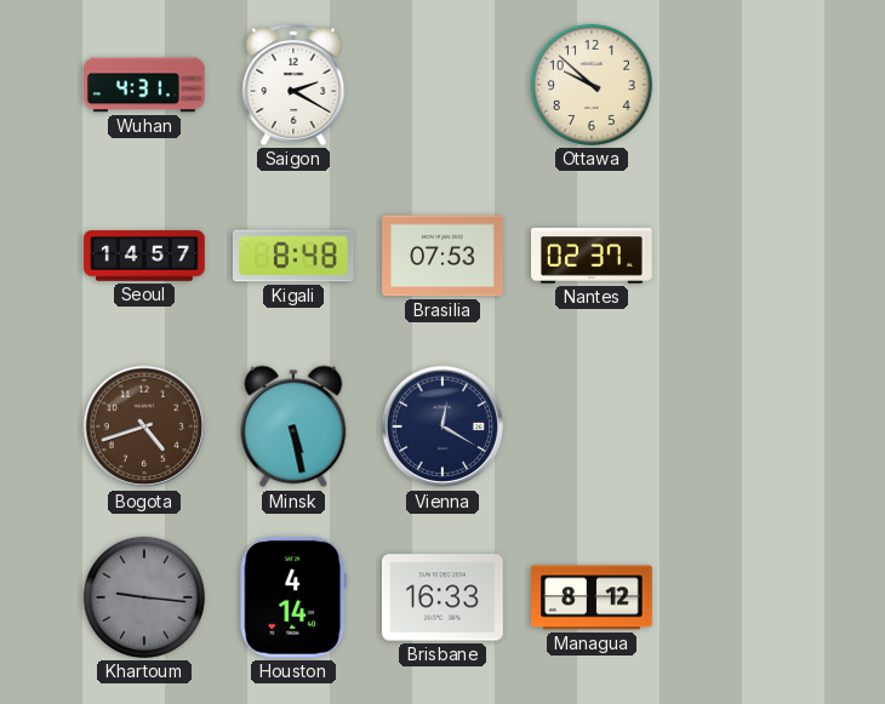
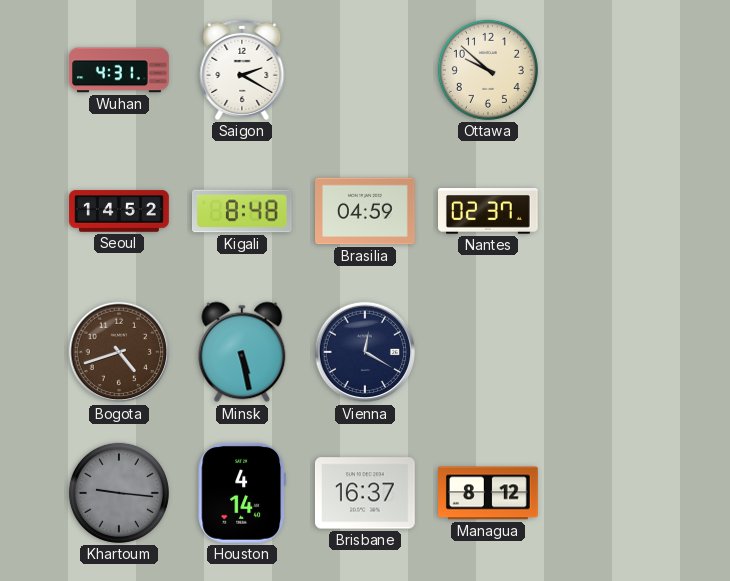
Seoul: 14:57 -> 14:52 (119, 211)
Brasilia: 07:53 -> 04:59 (366, 211)
Brisbane: 16:33 -> 16:37 (365, 493)
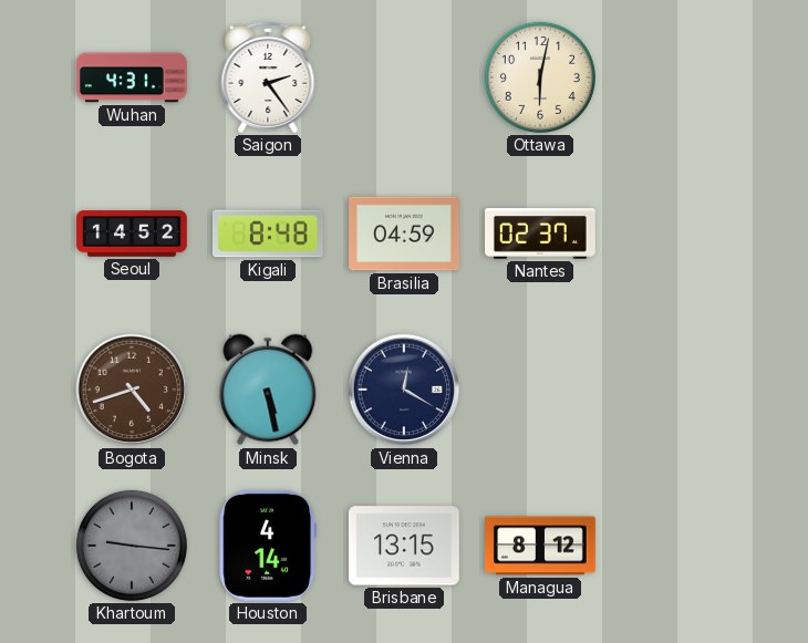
Saigon: 2:20 -> 2:24 (268, 77)
Ottawa: 9:52 -> 6:02 (540, 77)
Brisbane: 16:37 -> 13:15 (404, 546)
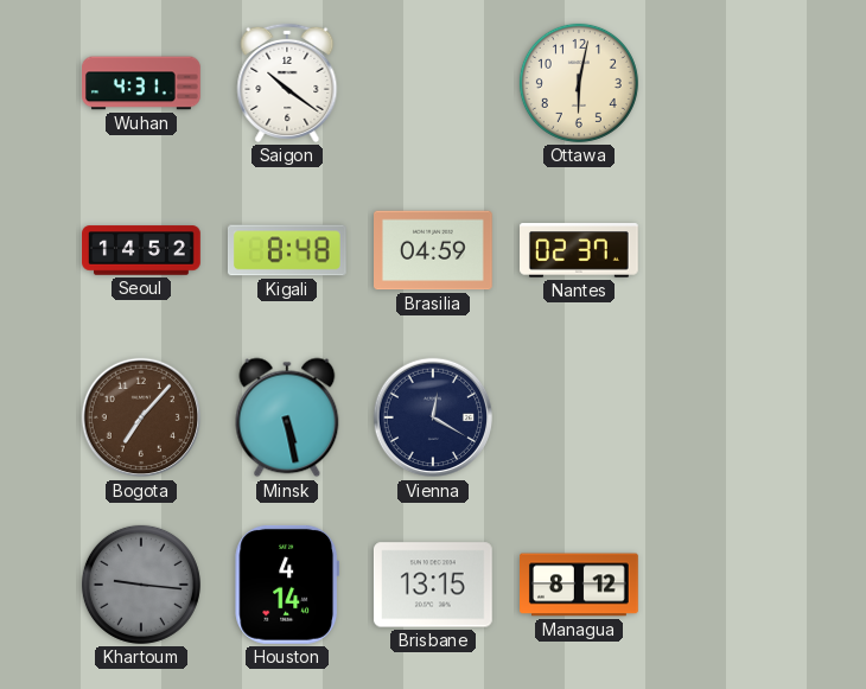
Saigon: 2:24 -> 10:21 (287, 83)
Bogota: 4:42 -> 7:07 (141, 417)
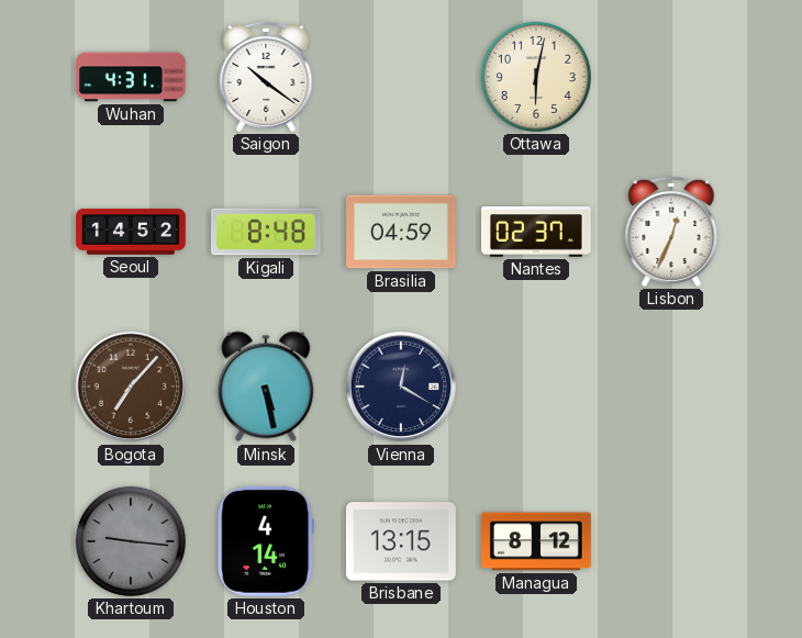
Lisbon: none -> 12:34 (671, 232)
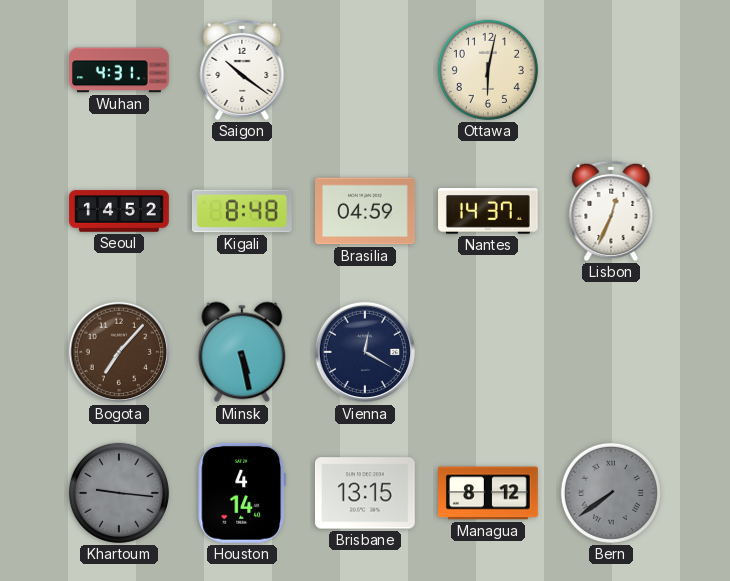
Nantes: 02:37 -> 14:37 (489, 211)
Bern: none -> 7:39 (611, 493)
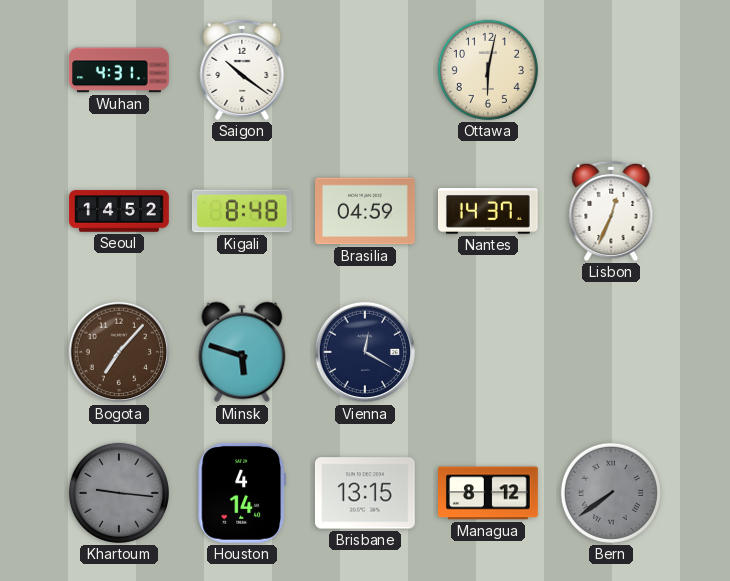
Minsk: 5:28 -> 5:48 (242, 352)
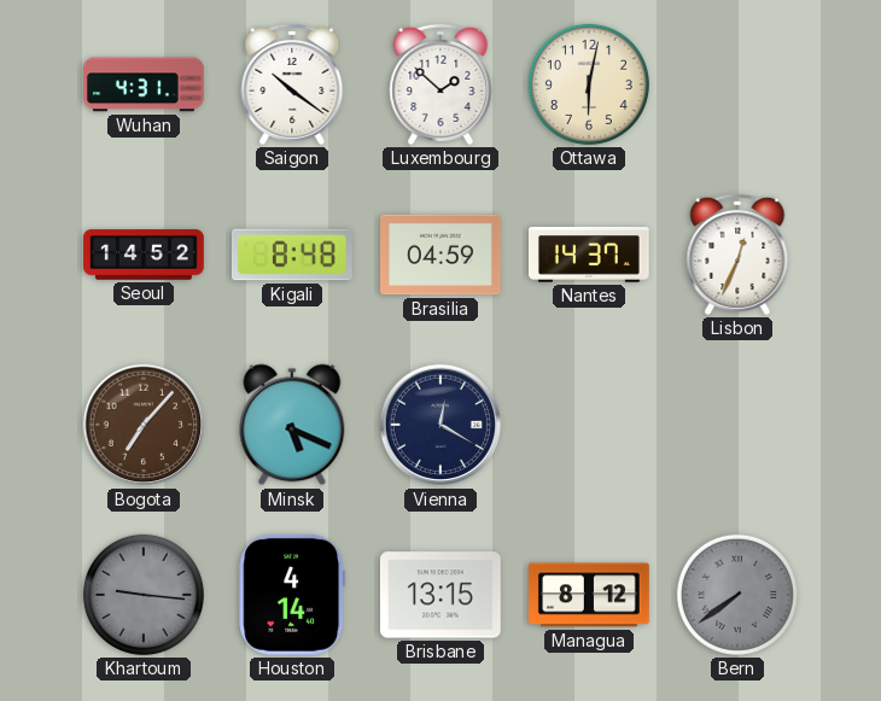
Luxembourg: none -> 1:52 (440, 84)
Minsk: 5:48 -> 5:19 (292, 425)
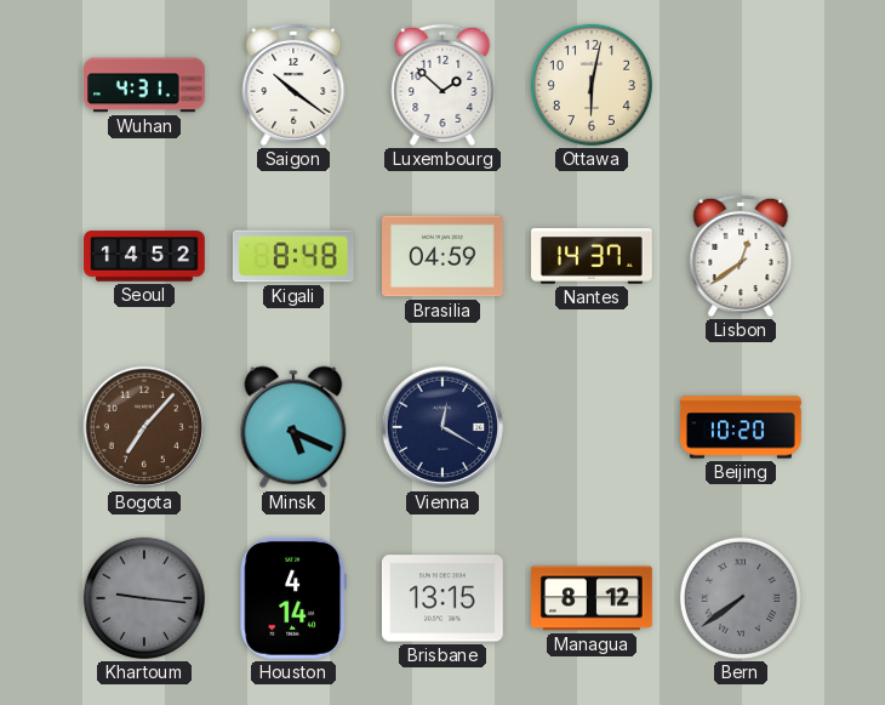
Lisbon: 12:34 -> 12:39 (741, 256)
Beijing: none -> 10:20 (741, 427)
